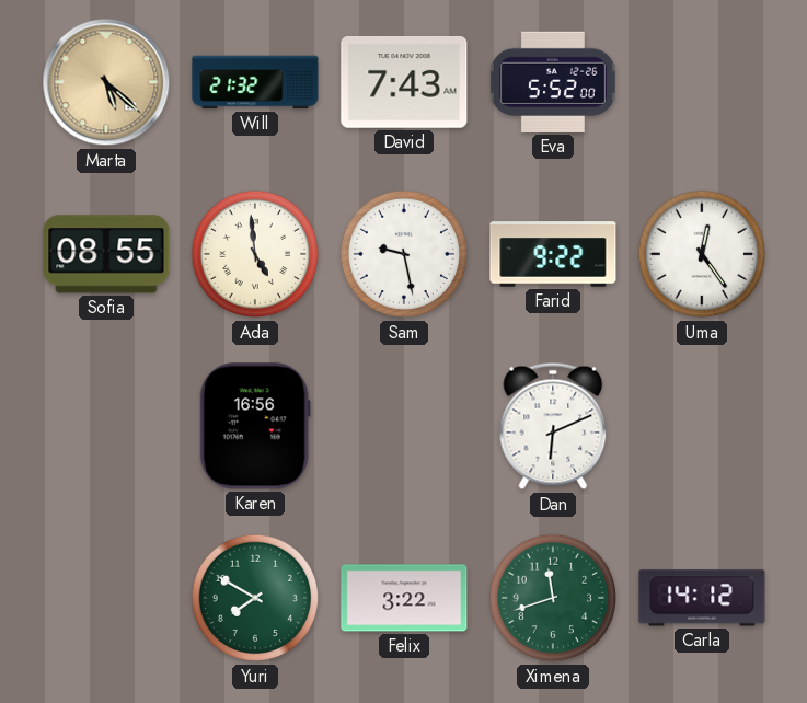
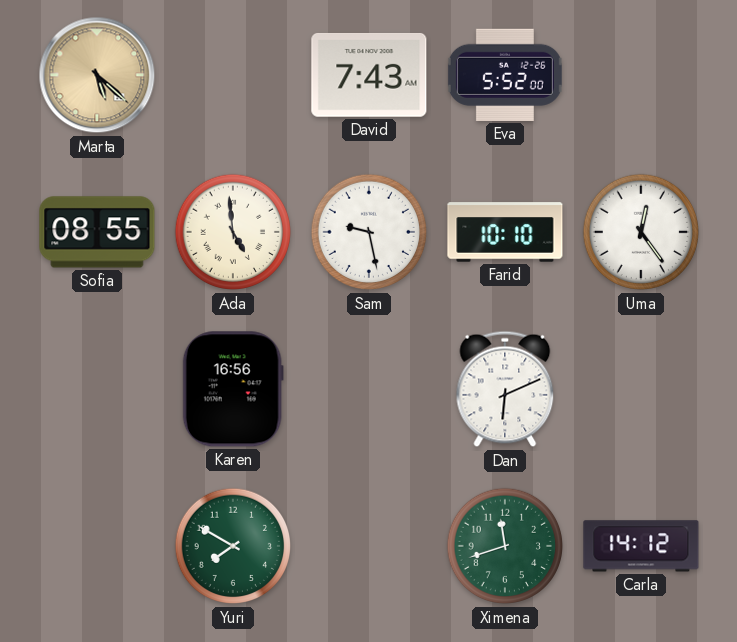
Will: 21:32 -> none (255, 82)
Farid: 9:22 -> 10:10 (505, 232)
Felix: 3:22 -> none (404, 598)
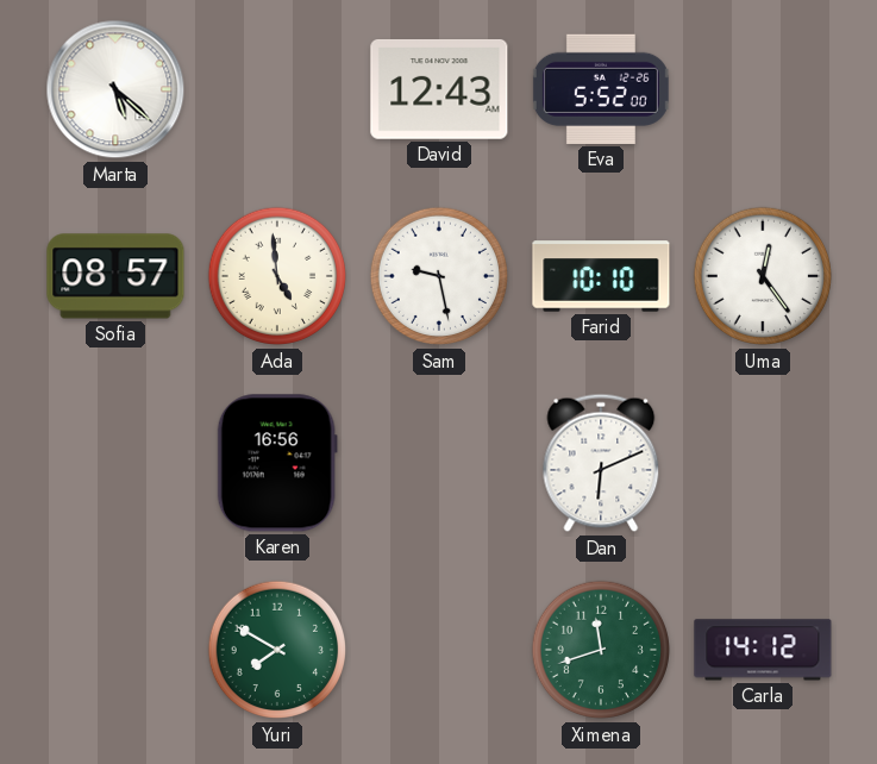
Marta dial: champagne -> white (115, 89)
David: 7:43 -> 12:43 (439, 89)
Sofia: 08:55 -> 08:57 (115, 276)
